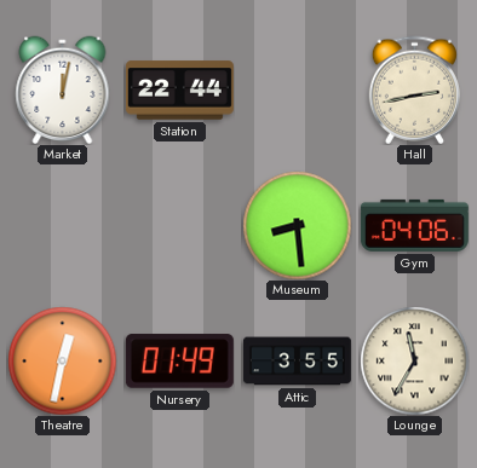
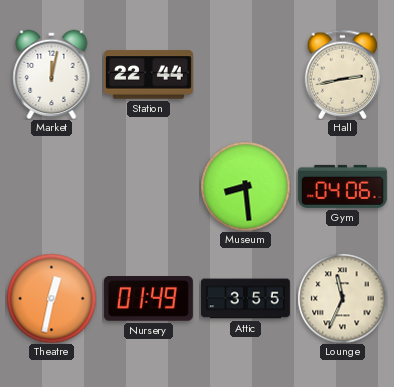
Lounge: 11:35 -> 11:34 (342, 298)
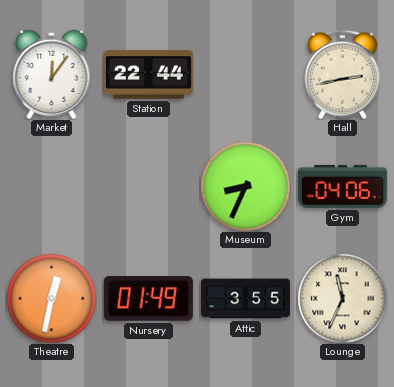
Market: 12:02 -> 12:06 (52, 74)
Museum: 8:29 -> 8:34 (245, 186)
